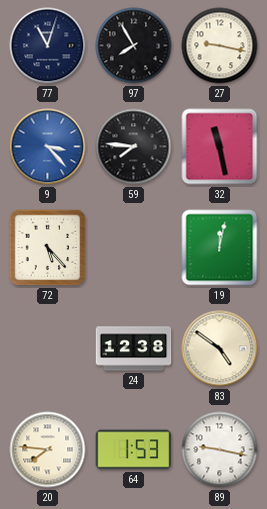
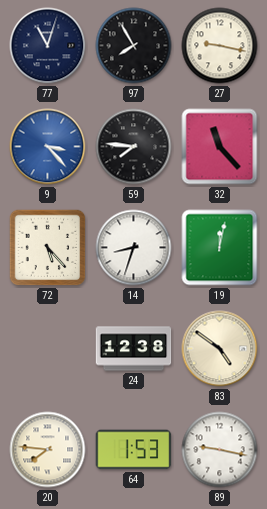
32: 11:28 -> 11:23 (220, 147)
14: none -> 8:33 (134, 248)
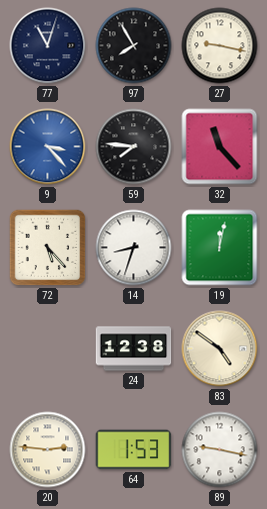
20: 7:46 -> 2:46 (48, 450)
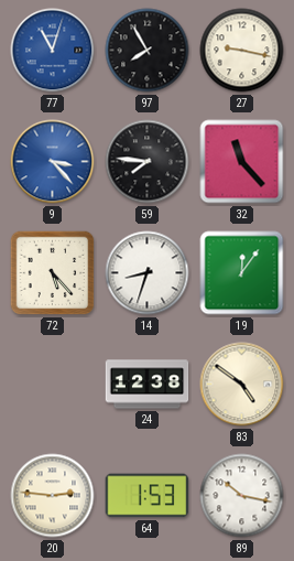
77 dial: navy -> blue (53, 51)
19: 12:02 -> 12:06 (242, 273)
89: 9:17 -> 10:17 (242, 496)
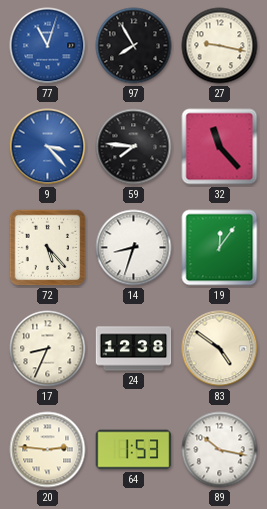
17: none -> 8:34 (48, 349)
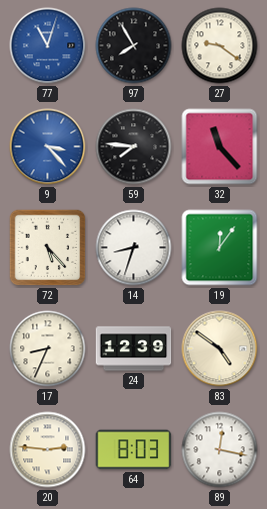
27: 9:17 -> 9:21 (220, 46)
24: 12:38 -> 12:39 (134, 349)
64: 1:53 -> 8:03 (134, 450)
89: 10:17 -> 12:17 (220, 450)
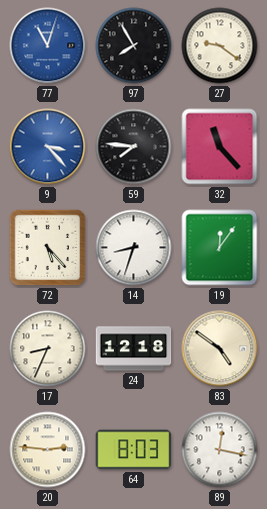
24: 12:39 -> 12:18 (134, 349)
